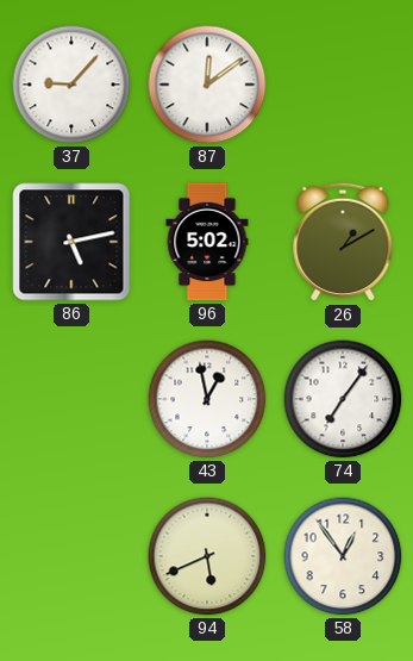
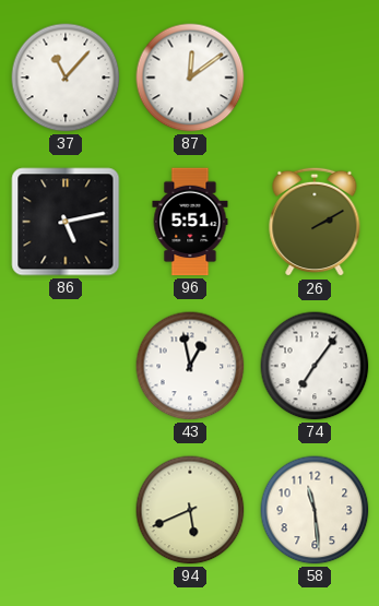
37: 9:07 -> 11:07 (66, 78)
96: 5:02 -> 5:51 (190, 222)
26: 1:10 -> 2:10 (315, 222)
58: 12:54 -> 11:29 (315, 510)
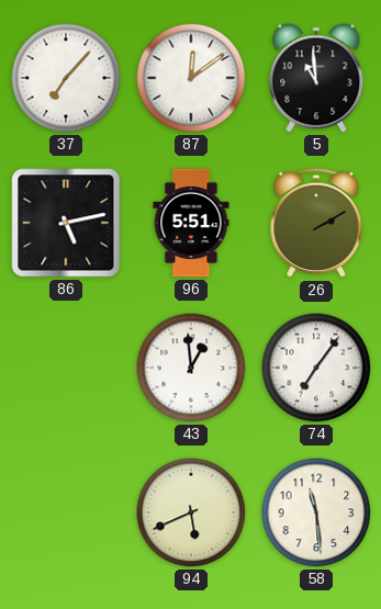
37: 11:07 -> 7:07 (66, 78)
5: none -> 10:59 (316, 78)
43: 12:58 -> 12:59 (191, 368)
